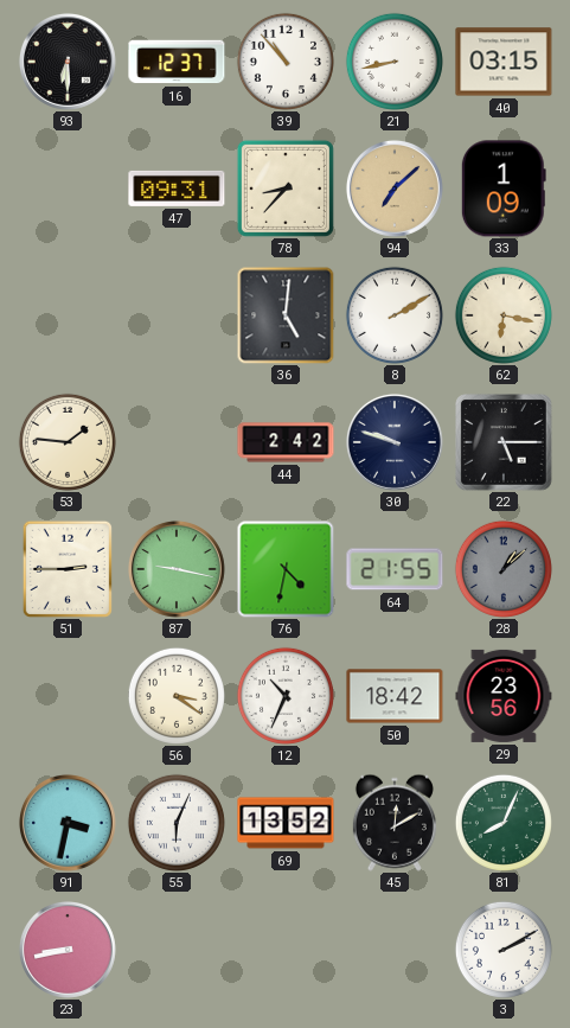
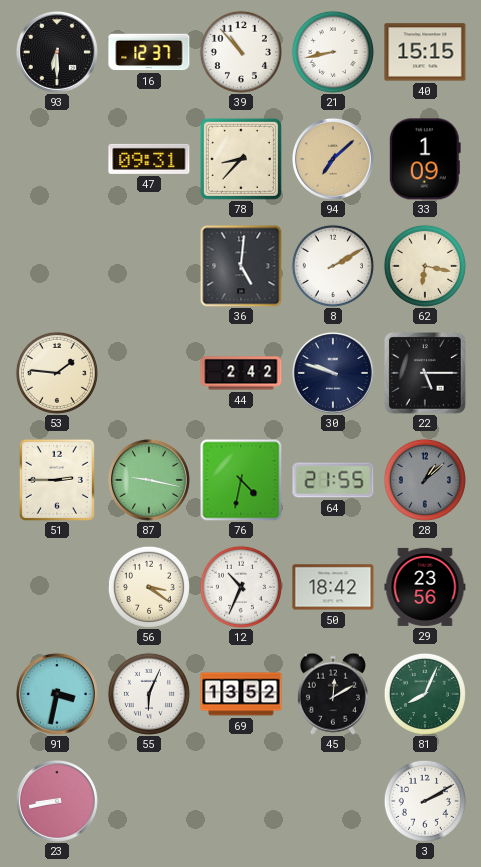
40: 03:15 -> 15:15 (425, 52)
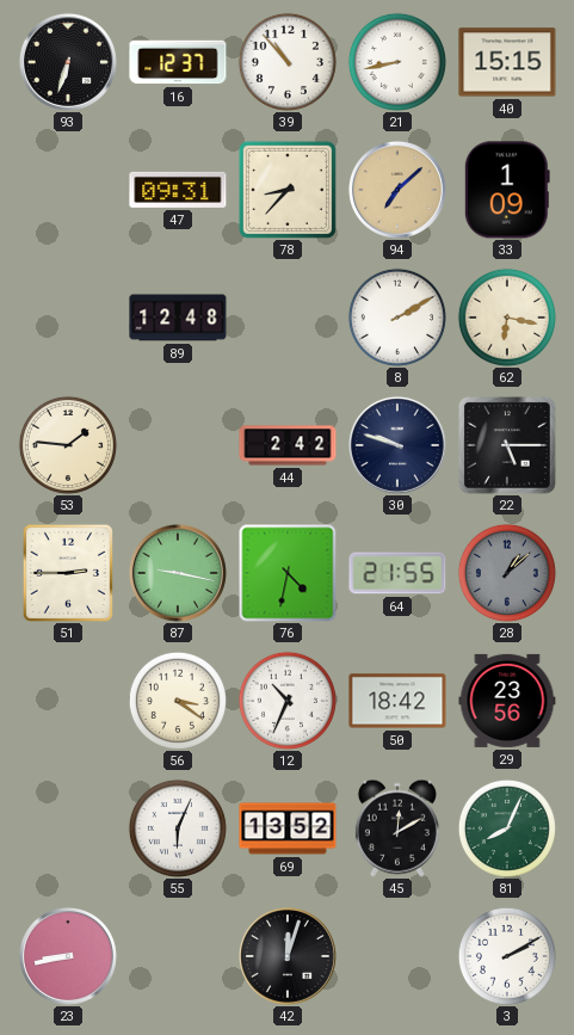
93: 6:30 -> 6:33 (68, 62)
89: none -> 12:48 (178, 318)
36: 5:01 -> none (241, 266)
91: 3:32 -> none (57, 694)
42: none -> 12:03 (288, 956)
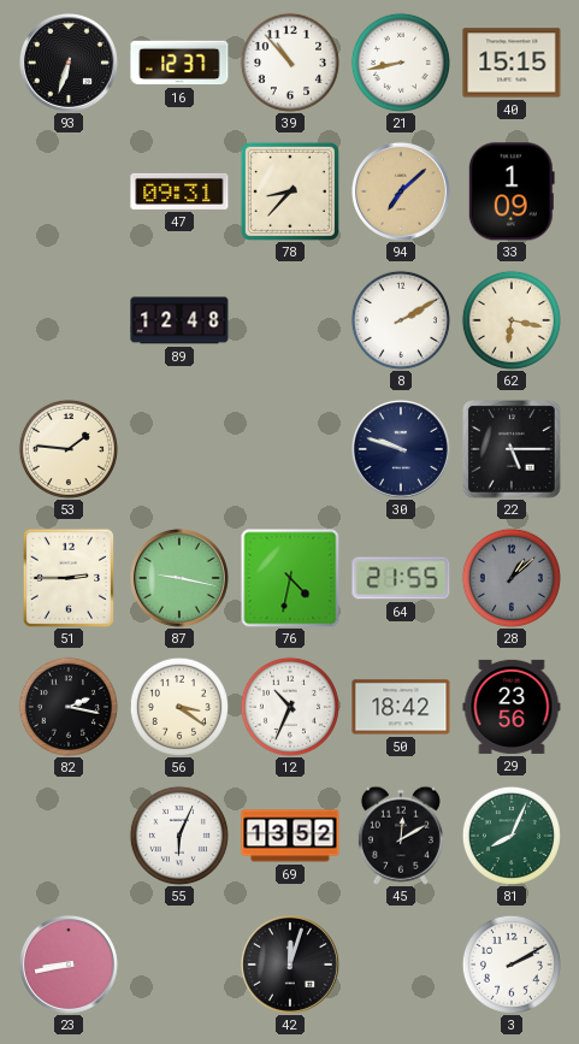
44: 2:42 -> none (288, 445)
82: none -> 2:17 (69, 707)
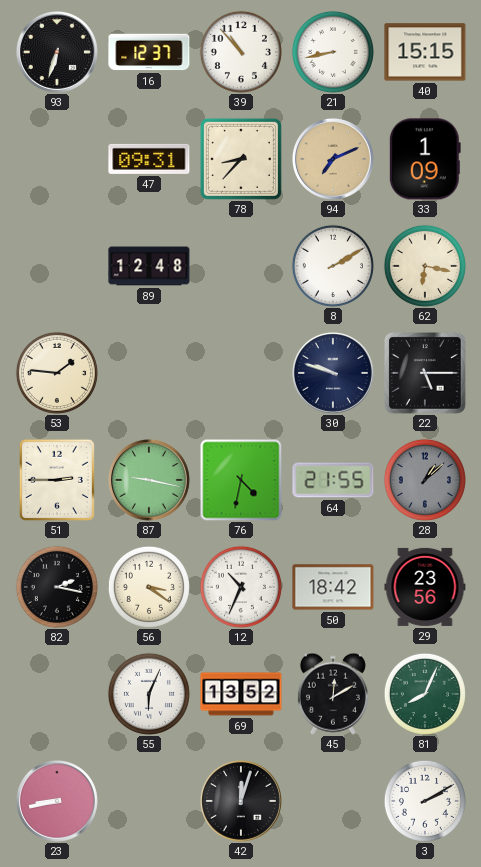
94: 7:08 -> 7:11 (333, 159)
